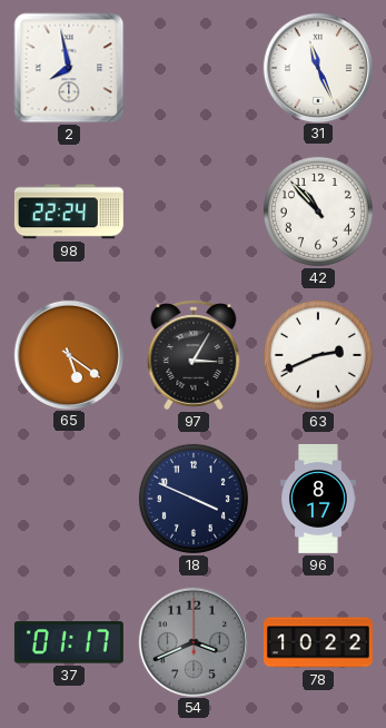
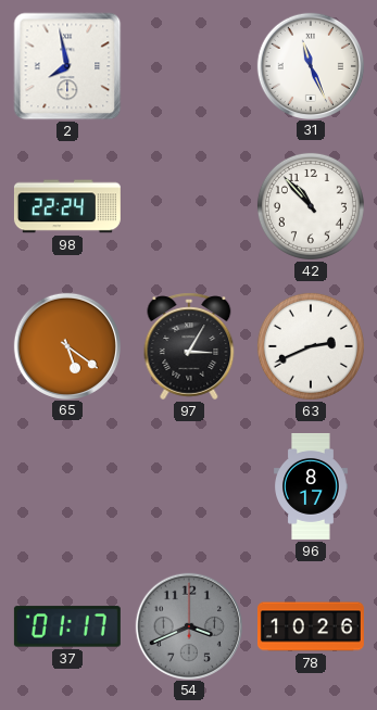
18: 3:49 -> none (194, 499)
78: 10:22 -> 10:26 (311, 626)
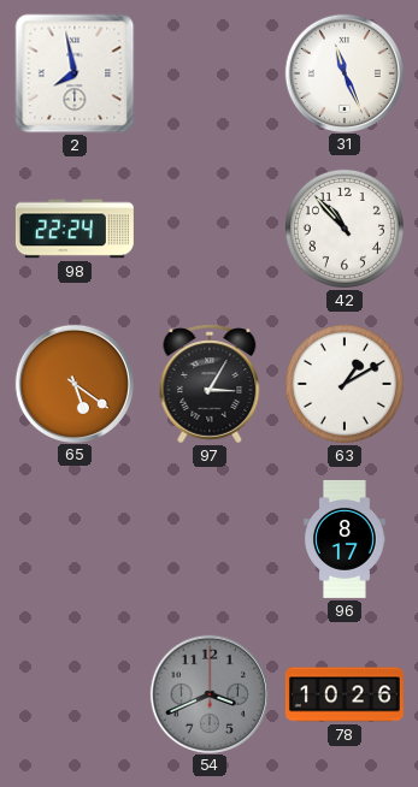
63: 2:41 -> 1:10 (345, 384)
37: 01:17 -> none (67, 626)
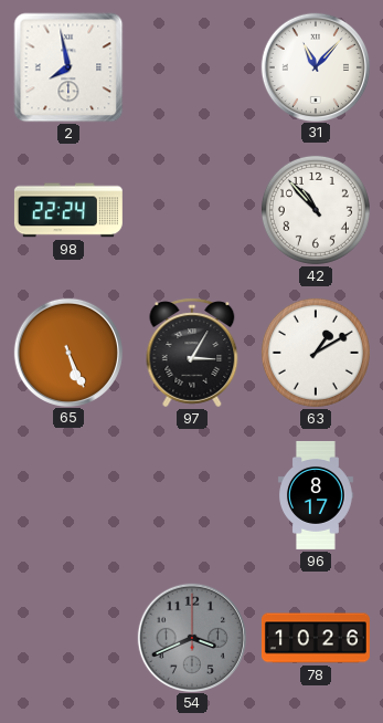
31: 11:26 -> 11:07 (315, 66)
65: 5:21 -> 5:26 (67, 352)
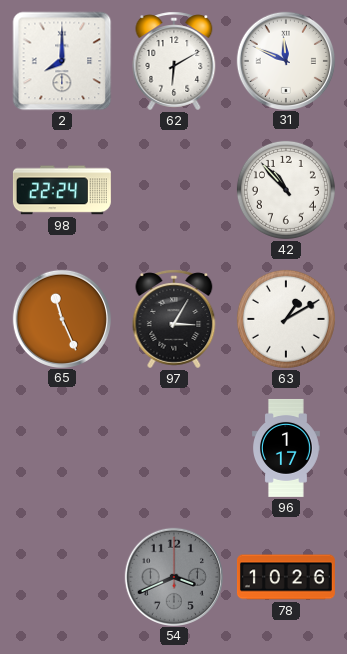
2: 7:58 -> 8:00 (62, 61)
62: none -> 6:10 (174, 61)
31: 11:07 -> 11:49 (285, 60)
65: 5:26 -> 11:26 (61, 318)
96: 8:17 -> 1:17 (287, 448)
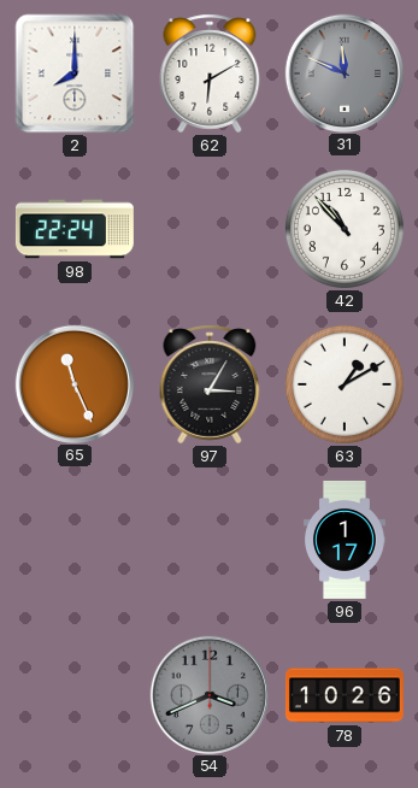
31 dial: white -> grey (343, 72)
